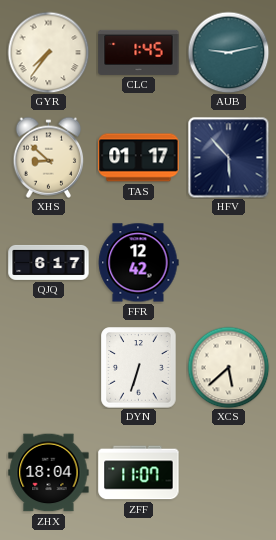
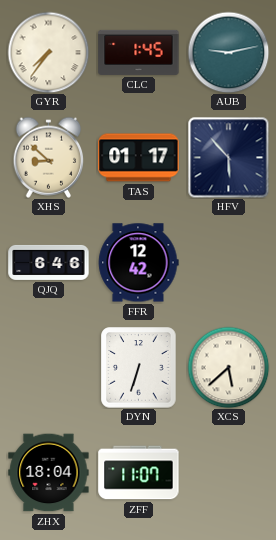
QJQ: 6:17 -> 6:46 (49, 262)
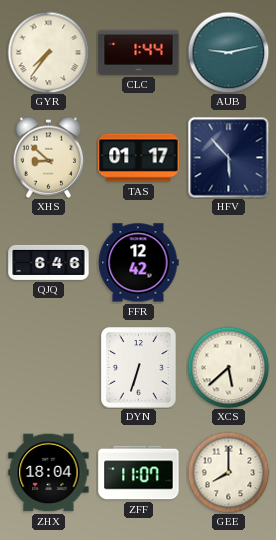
CLC: 1:45 -> 1:44 (139, 52)
GEE: none -> 8:00 (228, 472)
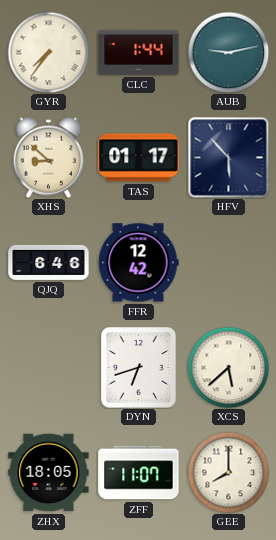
DYN: 6:33 -> 6:42 (139, 368)
ZHX: 18:04 -> 18:05 (49, 473)
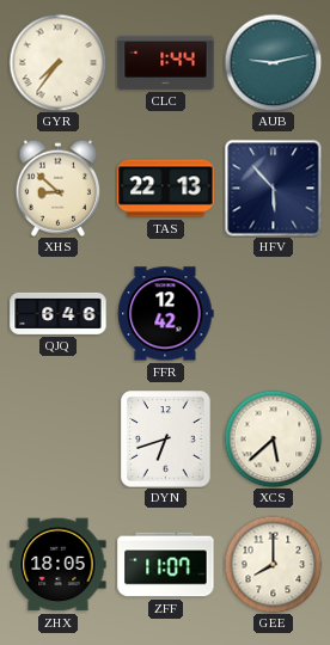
TAS: 01:17 -> 22:13 (166, 189)
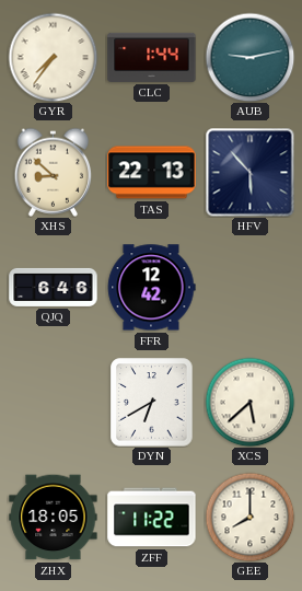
DYN: 6:42 -> 6:40 (152, 403)
ZFF: 11:07 -> 11:22 (152, 518)
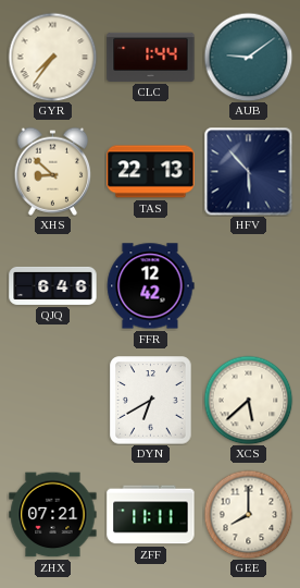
AUB: 9:13 -> 9:09 (248, 57)
ZHX: 18:05 -> 07:21 (53, 515)
ZFF: 11:22 -> 11:11 (151, 515)
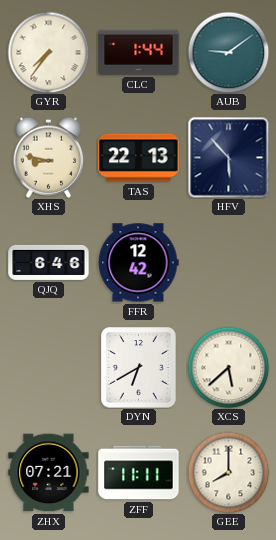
XHS: 8:52 -> 8:47 (49, 157)
